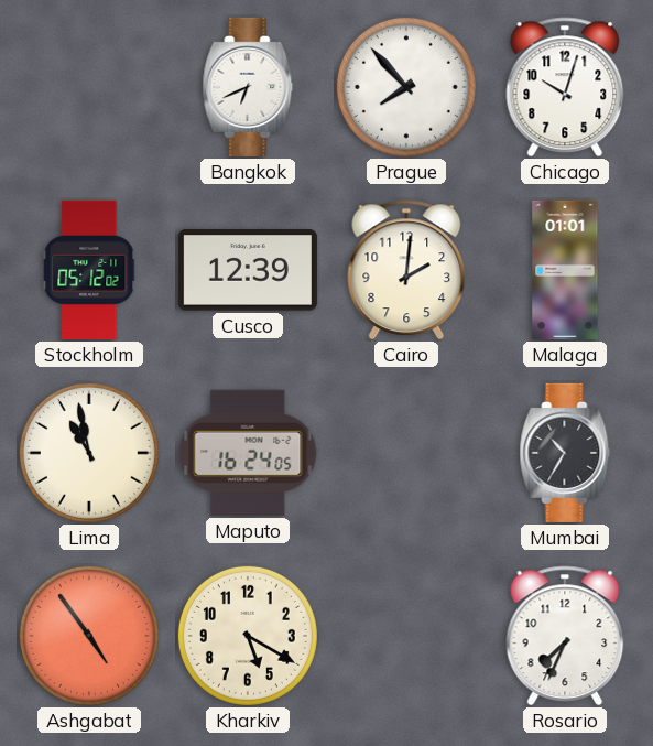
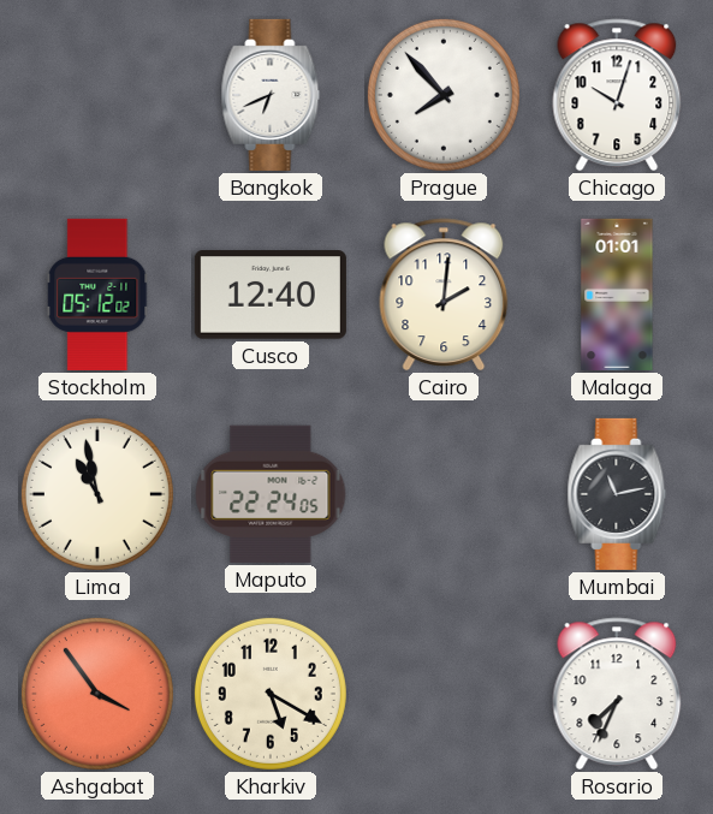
Cusco: 12:39 -> 12:40 (271, 295)
Maputo: 16:24 -> 22:24 (271, 494)
Mumbai: 10:35 -> 11:13 (617, 494)
Ashgabat: 4:54 -> 3:54 (97, 694)
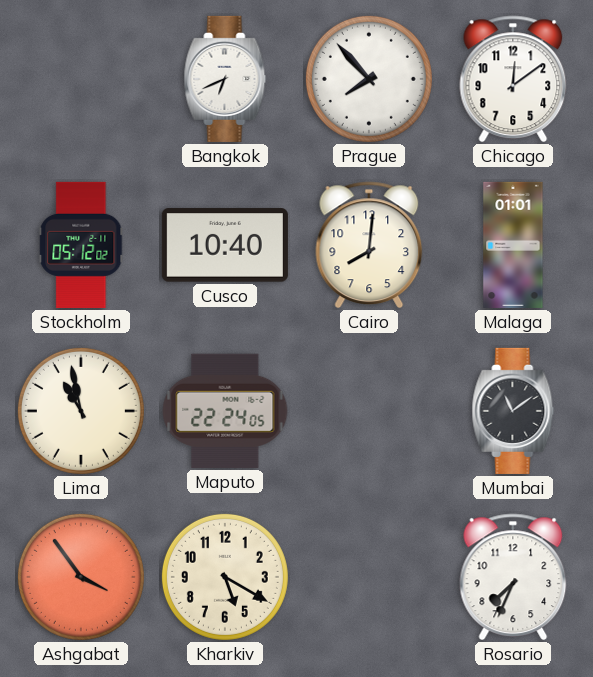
Chicago: 10:03 -> 12:09 (513, 79)
Cusco: 12:40 -> 10:40 (225, 245)
Cairo: 2:01 -> 8:01 (369, 245)
Mumbai: 11:13 -> 11:09 (513, 411)
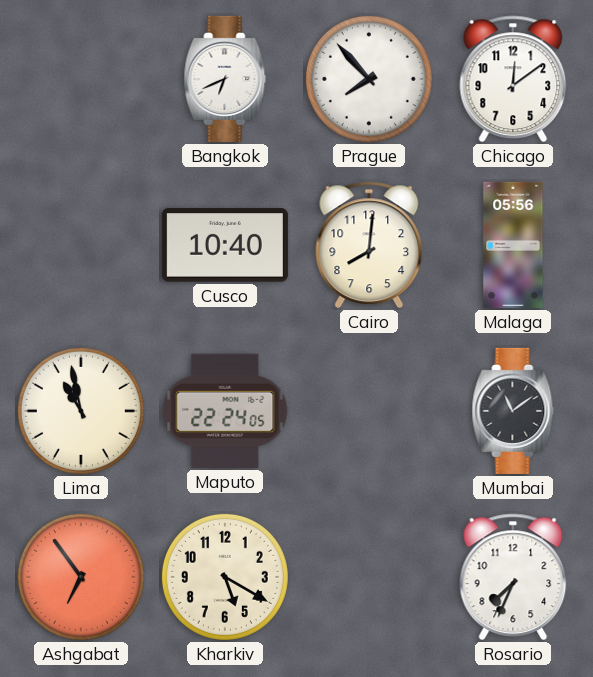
Stockholm: 05:12 -> none (81, 245)
Malaga: 01:01 -> 05:56 (513, 245)
Ashgabat: 3:54 -> 6:54 (81, 577)
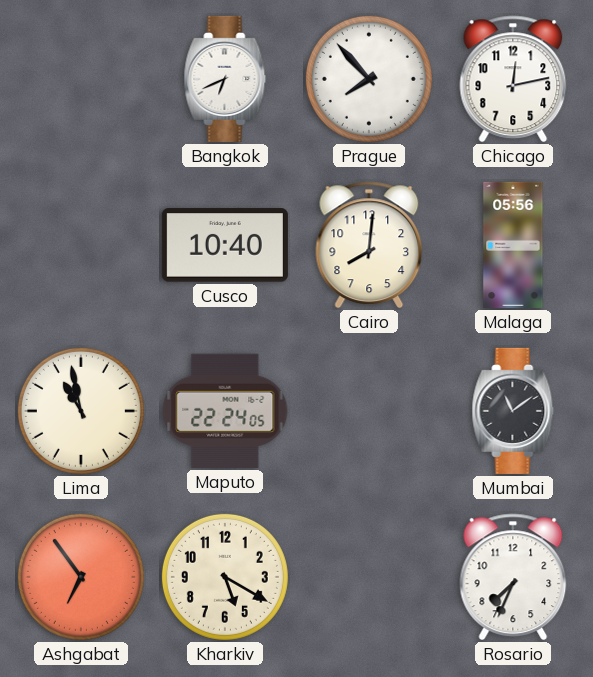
Chicago: 12:09 -> 12:13 (513, 79)
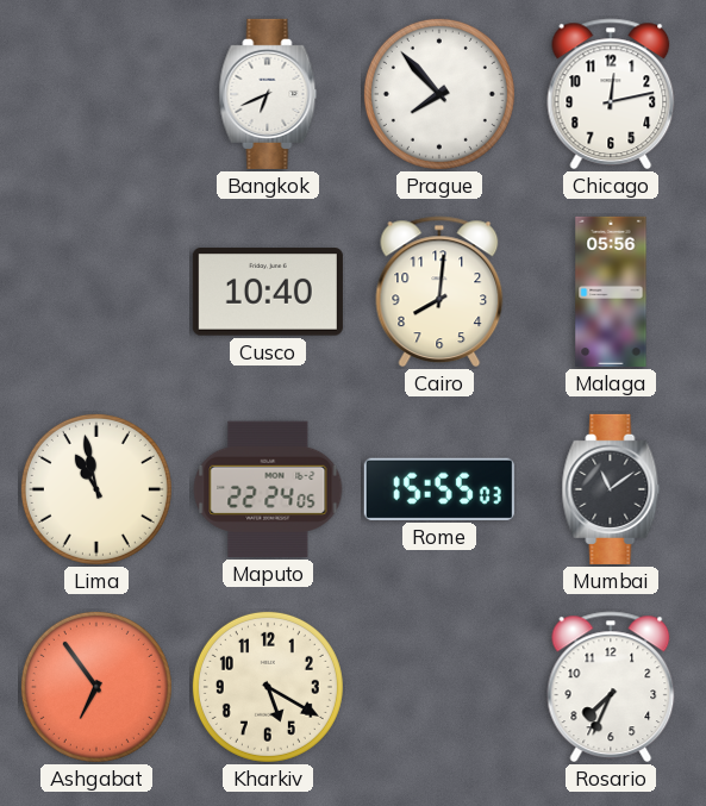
Rome: none -> 15:55 (439, 489)
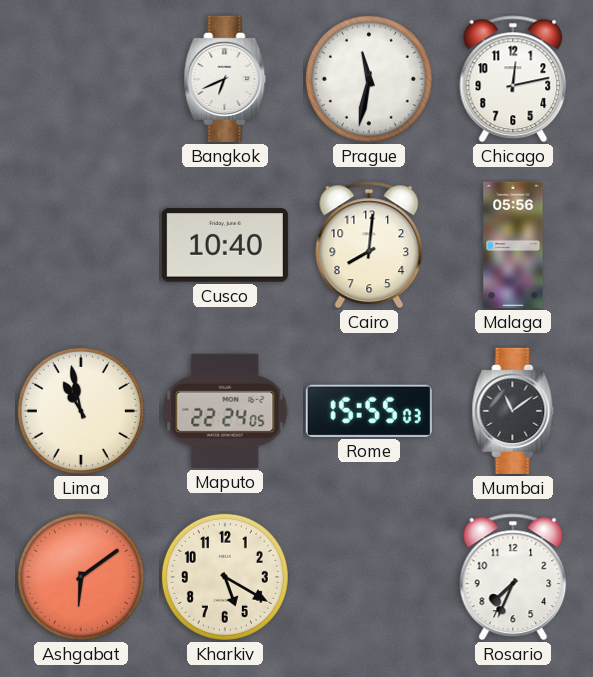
Prague: 7:53 -> 11:32 (369, 79)
Ashgabat: 6:54 -> 6:09 (81, 577)
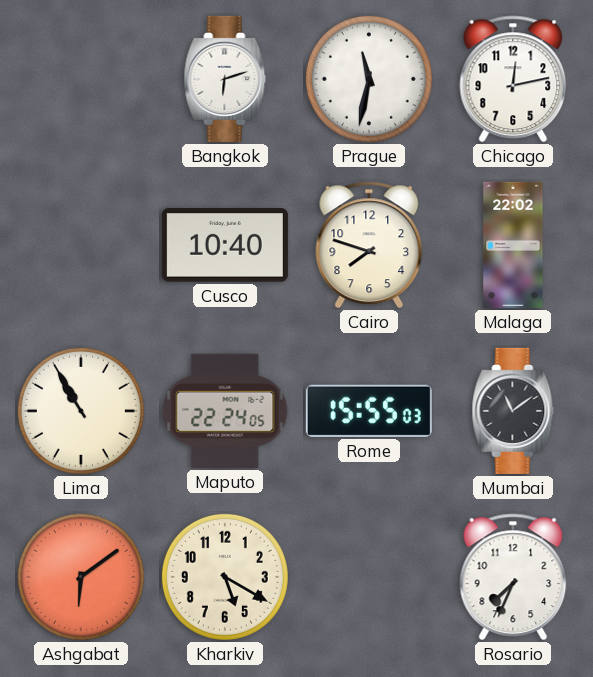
Bangkok: 6:41 -> 6:12 (225, 79)
Cairo: 8:01 -> 7:48 (369, 245)
Malaga: 05:56 -> 22:02 (513, 245)
Lima: 10:58 -> 10:55 (81, 411)
